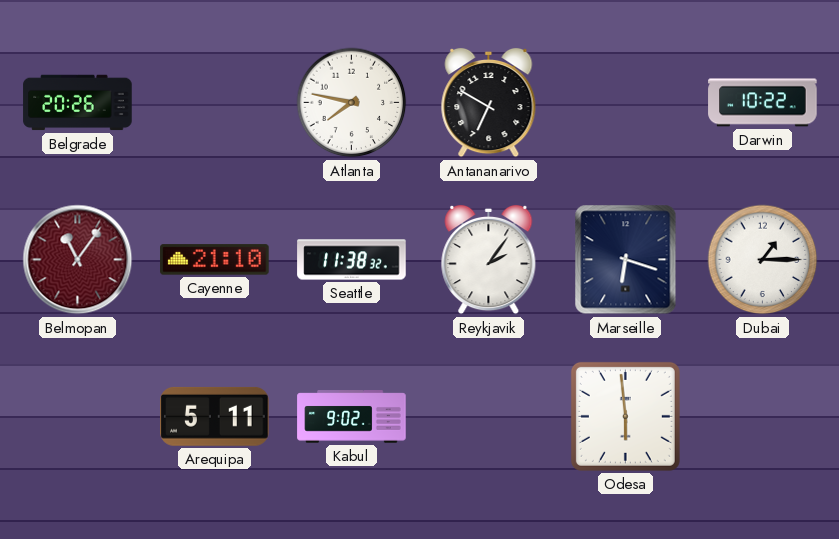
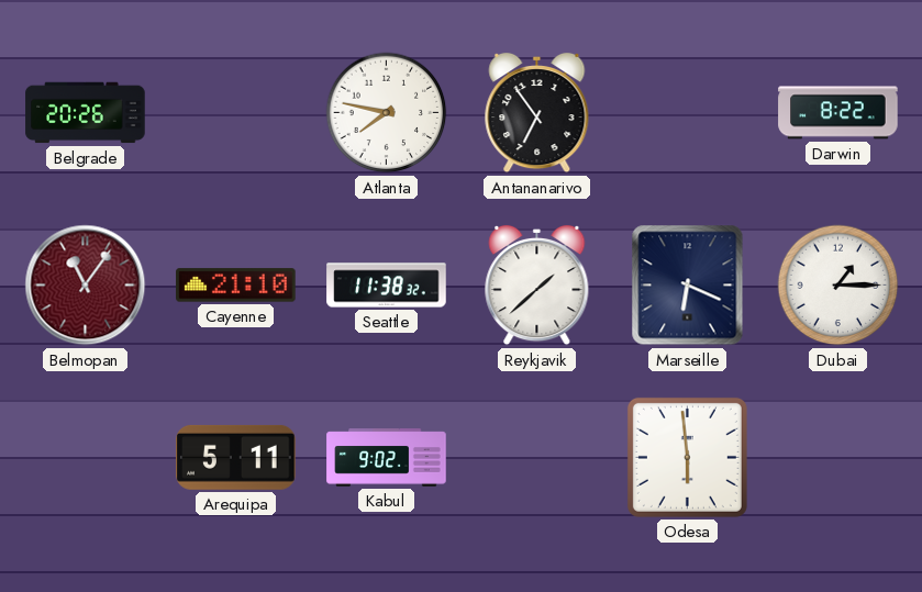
Antananarivo: 6:50 -> 6:54 (537, 113)
Darwin: 10:22 -> 8:22 (838, 113)
Reykjavik: 2:06 -> 1:38 (537, 286)
Marseille: 6:18 -> 6:19 (688, 286)
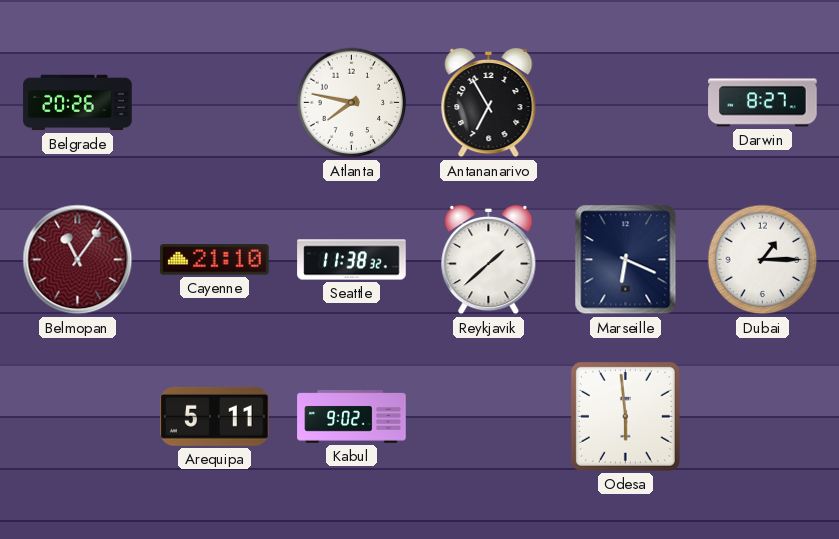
Antananarivo: 6:54 -> 6:55 (489, 103)
Darwin: 8:22 -> 8:27 (763, 103)
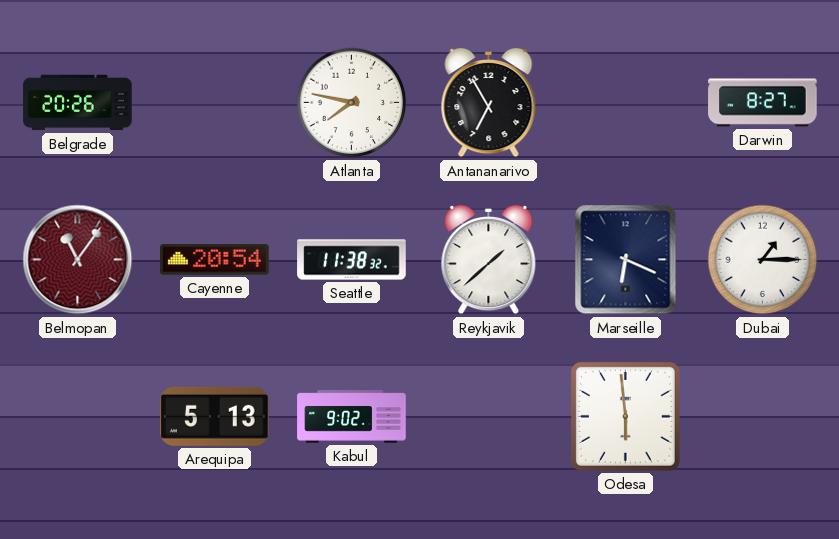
Cayenne: 21:10 -> 20:54 (215, 260)
Arequipa: 5:11 -> 5:13 (215, 416)
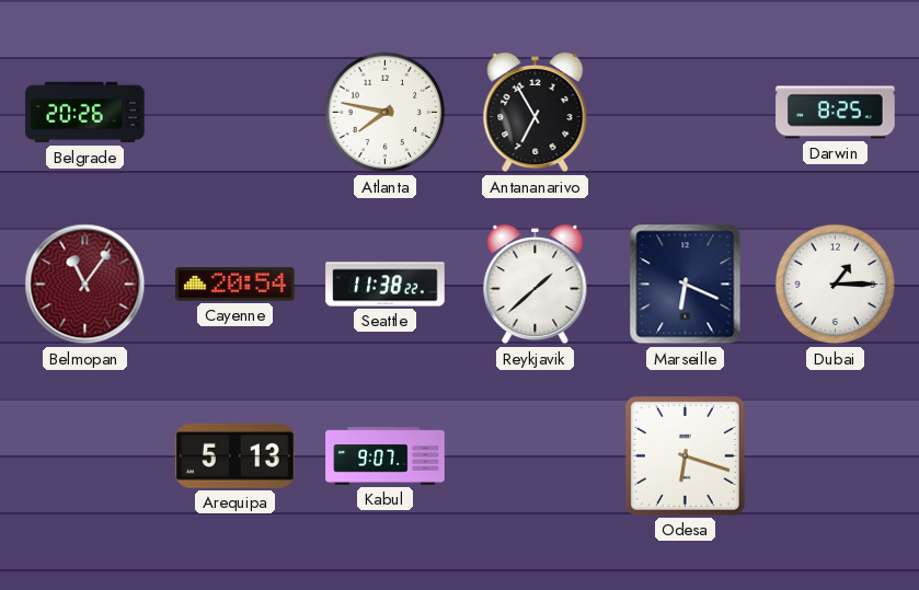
Darwin: 8:27 -> 8:25 (836, 113)
Seattle: 11:38:32 -> 11:38:22 (386, 285)
Kabul: 9:02 -> 9:07 (386, 456)
Odesa: 5:59 -> 6:18 (685, 455)
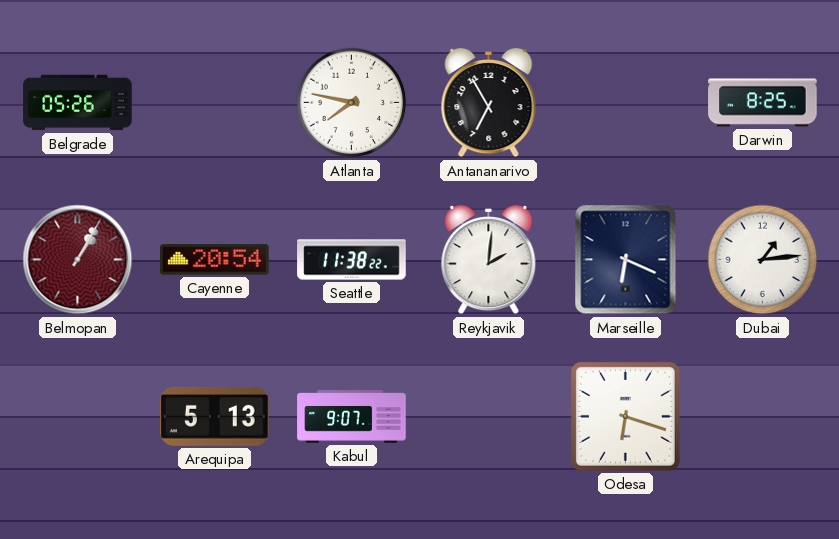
Belgrade: 20:26 -> 05:26 (78, 103)
Belmopan: 11:06 -> 1:05 (78, 260)
Reykjavik: 1:38 -> 2:01 (489, 260)
Dubai: 1:15 -> 1:14 (763, 260)
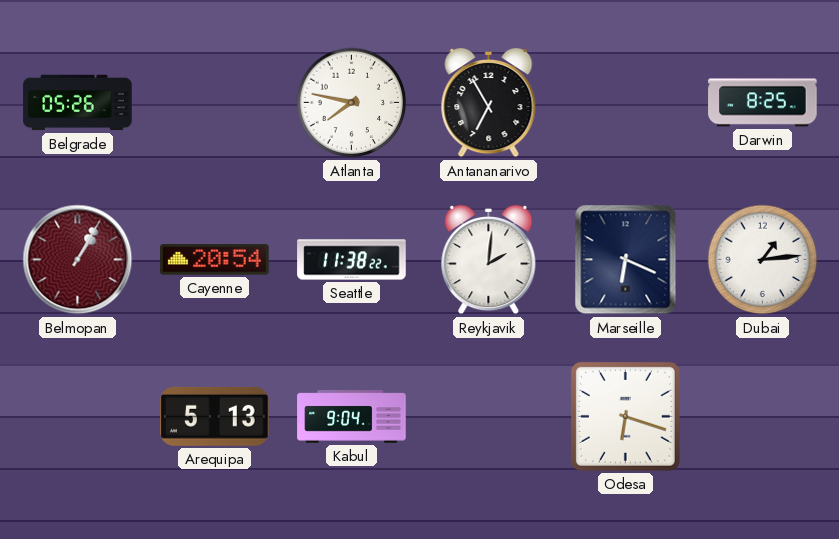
Kabul: 9:07 -> 9:04 (352, 417)
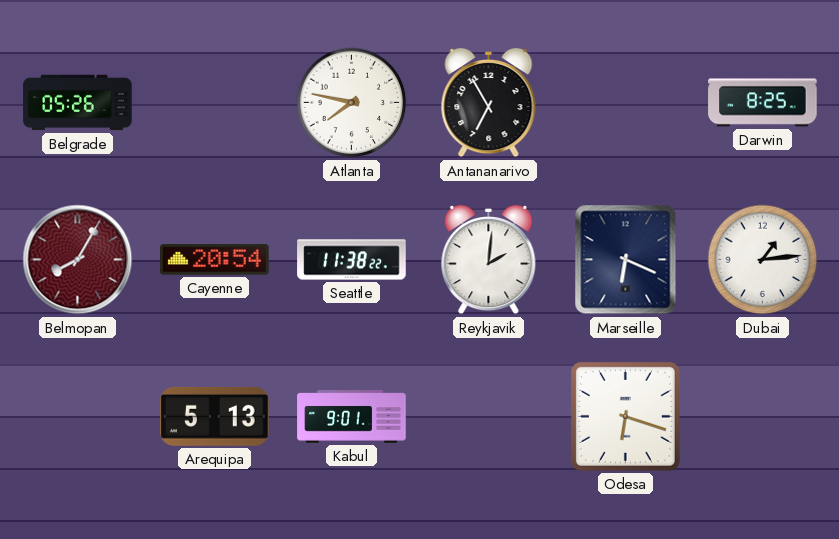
Belmopan: 1:05 -> 8:05 (78, 260)
Kabul: 9:04 -> 9:01 (352, 417)
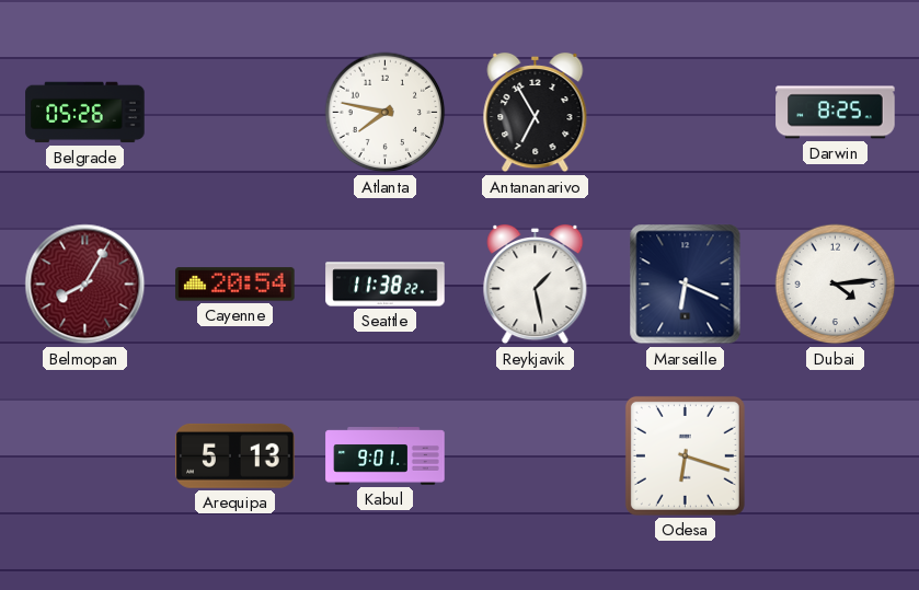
Reykjavik: 2:01 -> 1:28 (536, 285)
Dubai: 1:14 -> 4:14 (836, 285)
